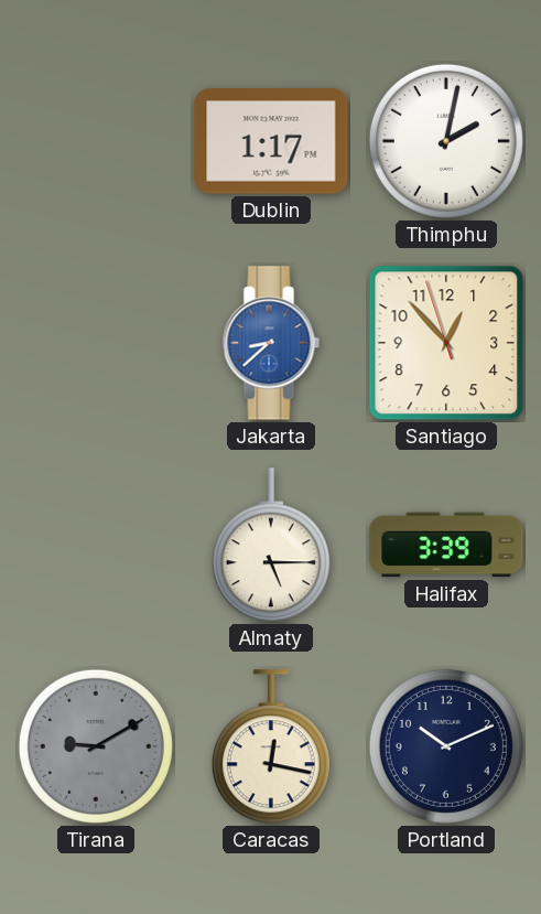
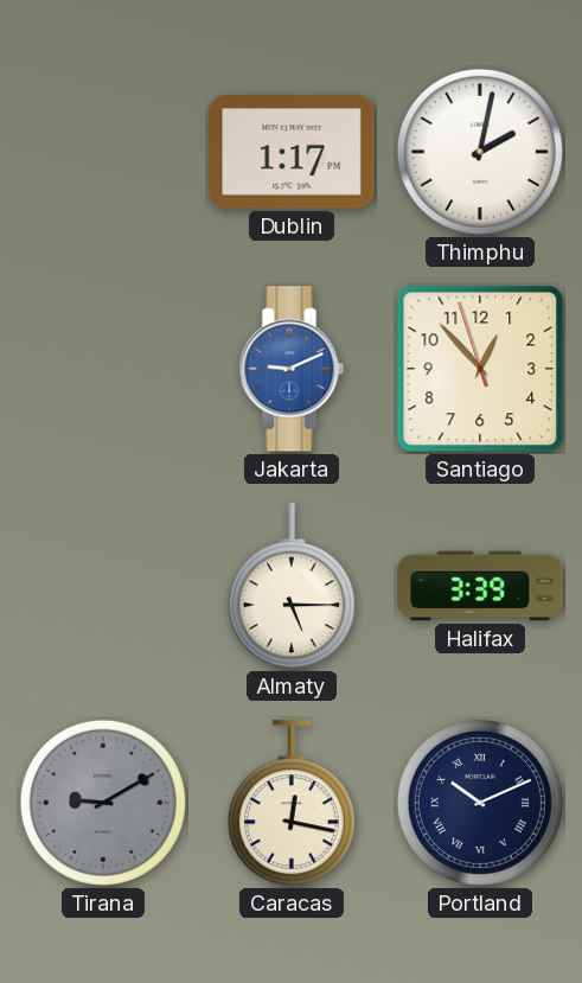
Jakarta: 8:38 -> 9:11 (292, 369)
Portland numerals: Arabic -> Roman (480, 803)
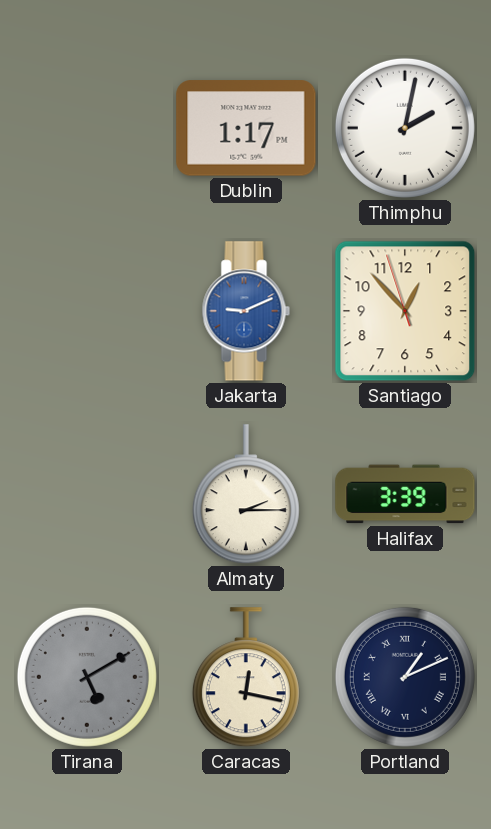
Almaty: 5:15 -> 2:15 (246, 495)
Tirana: 9:10 -> 5:10 (87, 677)
Portland: 10:11 -> 1:11 (405, 677)
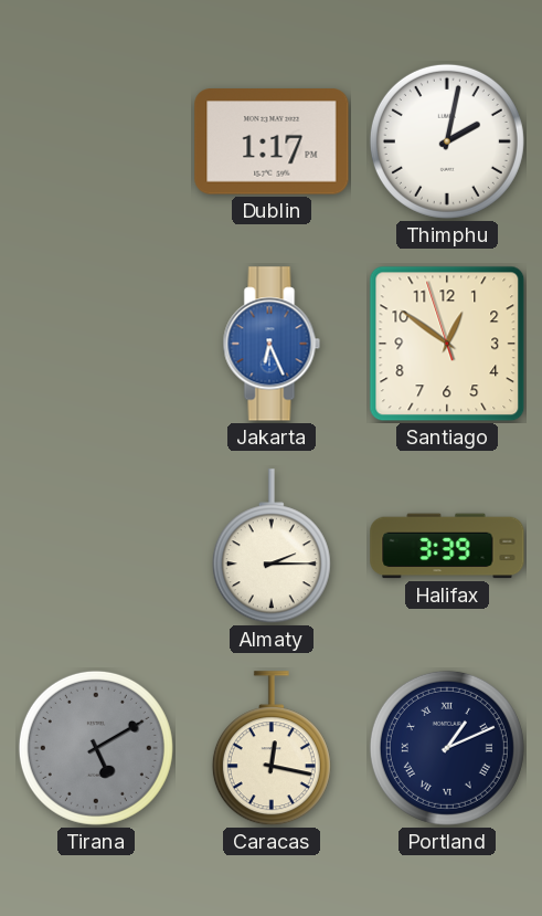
Jakarta: 9:11 -> 6:26 (272, 344)
Santiago: 12:52 -> 12:50 (447, 344)
